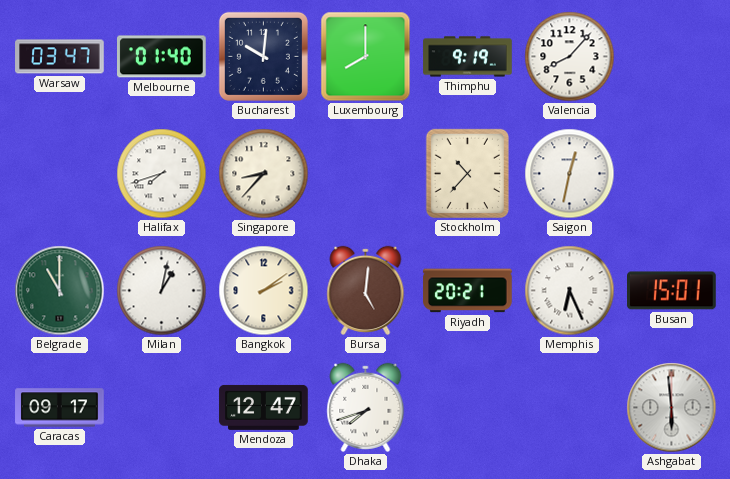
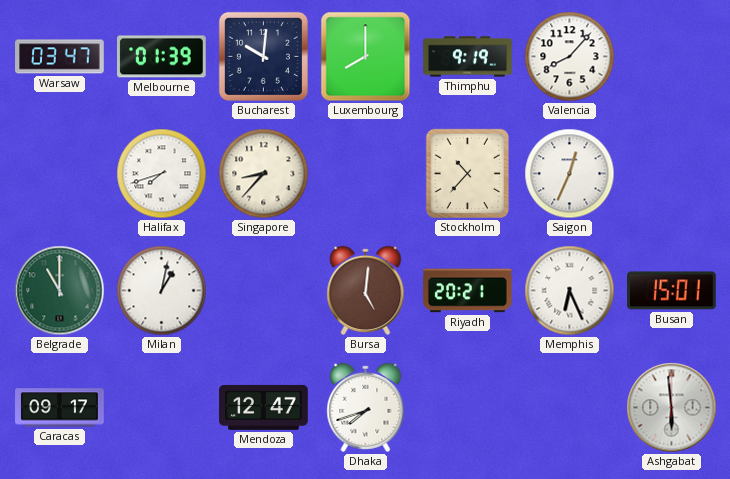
Melbourne: 01:40 -> 01:39 (162, 57)
Saigon: 12:32 -> 12:34 (570, 174)
Bangkok: 2:09 -> none (264, 291)
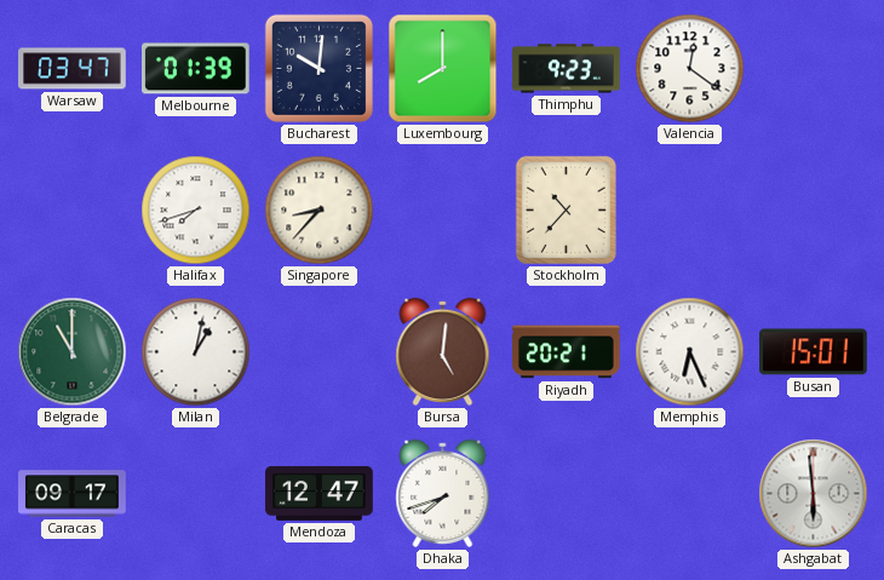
Thimphu: 9:19 -> 9:23 (567, 69)
Valencia: 8:07 -> 12:21 (690, 69)
Saigon: 12:34 -> none (570, 174)
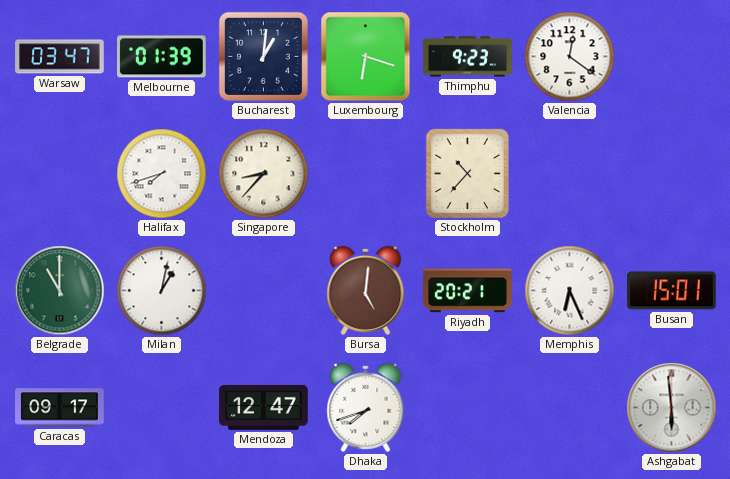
Bucharest: 10:01 -> 1:01 (263, 56)
Luxembourg: 8:00 -> 6:18 (366, 57)
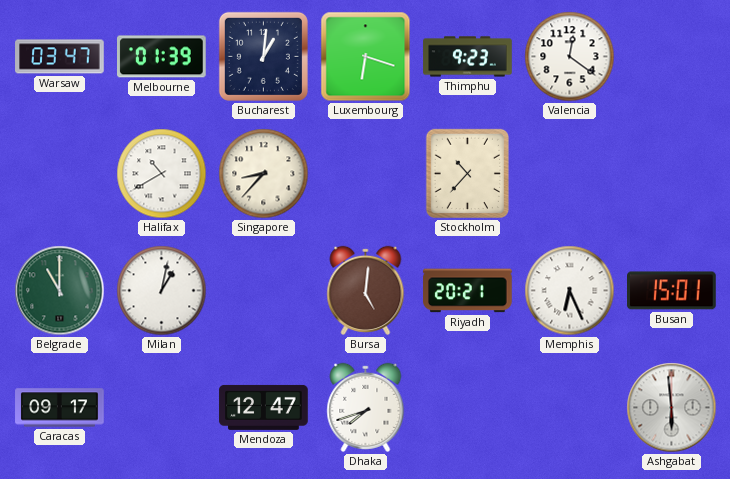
Halifax: 7:42 -> 10:40 (162, 174)
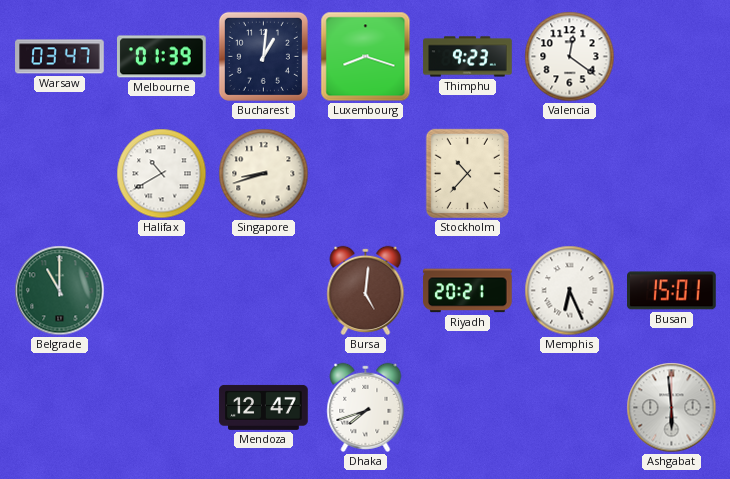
Luxembourg: 6:18 -> 8:18 (366, 57)
Singapore: 8:37 -> 8:42 (264, 174)
Milan: 1:02 -> none (162, 291)
Caracas: 09:17 -> none (60, 408)
